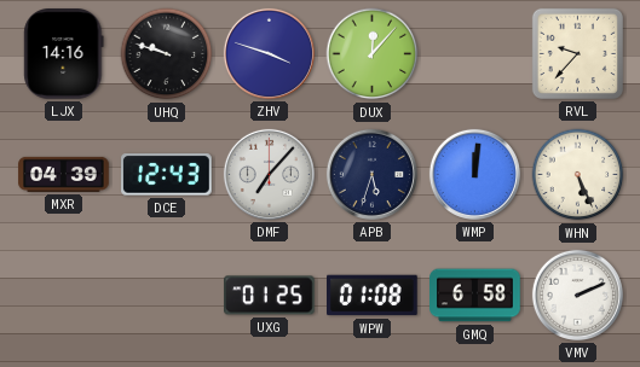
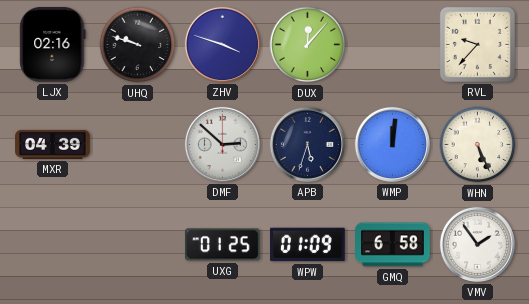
LJX: 14:16 -> 02:16 (53, 45)
DCE: 12:43 -> none (167, 175)
DMF: 7:07 -> 2:52 (222, 144)
WPW: 01:08 -> 01:09 (308, 245)
VMV: 2:11 -> 1:54 (477, 244)
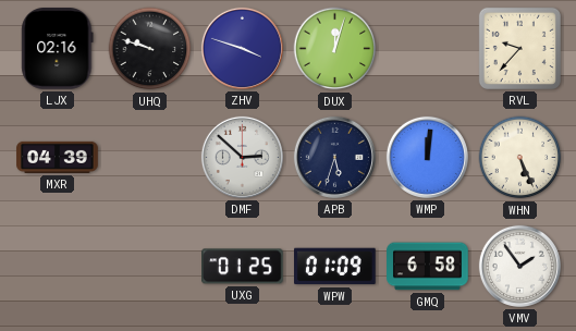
DUX: 12:07 -> 12:03 (335, 49)
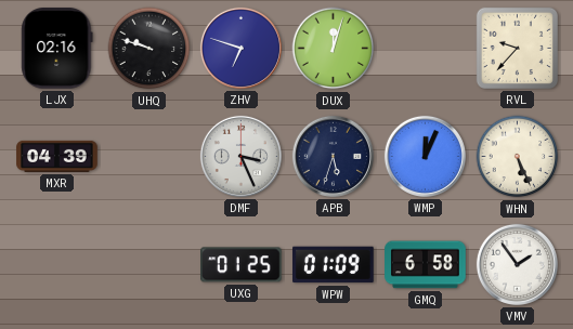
ZHV: 3:48 -> 6:48 (240, 48)
DMF: 2:52 -> 3:26 (240, 156)
WMP: 12:01 -> 12:04 (425, 156)
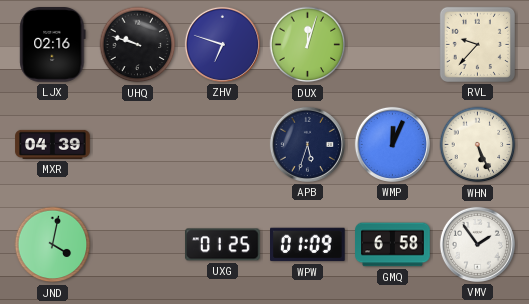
DMF: 3:26 -> none (240, 156)
JND: none -> 4:02 (53, 245)
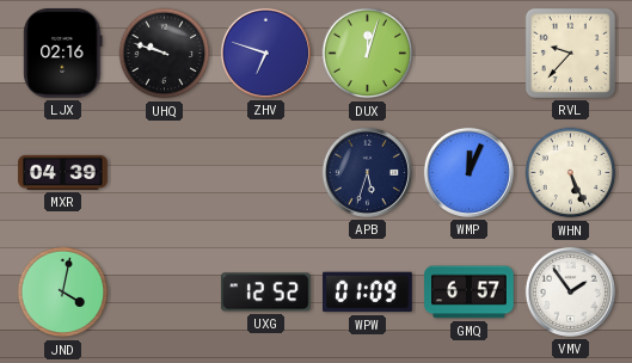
UXG: 01:25 -> 12:52 (266, 293)
GMQ: 6:58 -> 6:57 (470, 293)
